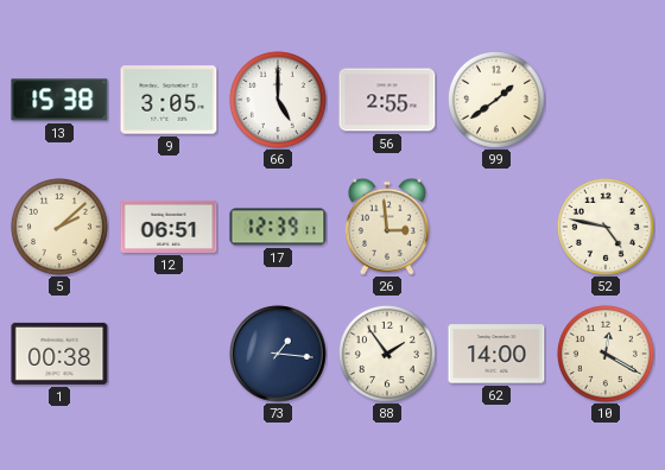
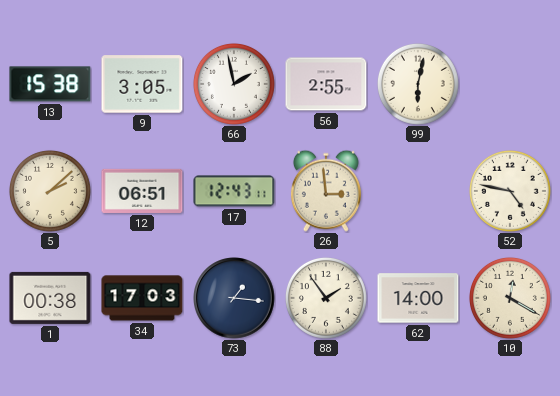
66: 5:00 -> 1:58 (234, 84)
99: 1:39 -> 6:02 (418, 84)
17: 12:39 -> 12:43 (234, 191)
34: none -> 17:03 (142, 298)
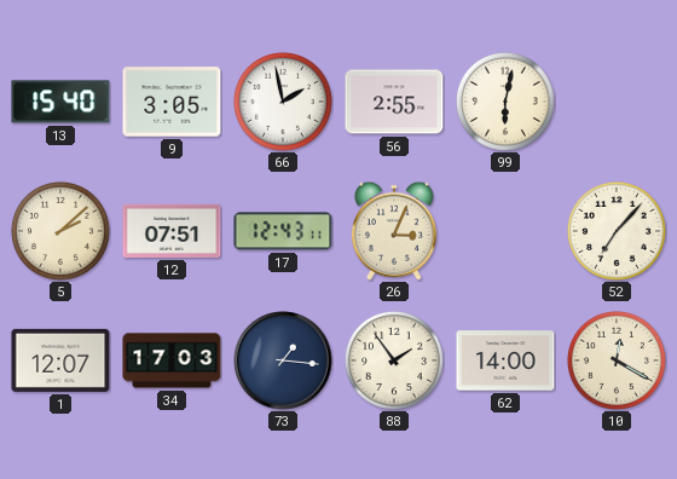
13: 15:38 -> 15:40 (60, 102)
12: 06:51 -> 07:51 (172, 231)
26: 2:59 -> 3:04 (394, 231)
52: 4:47 -> 7:07 (617, 231)
1: 00:38 -> 12:07 (60, 360)
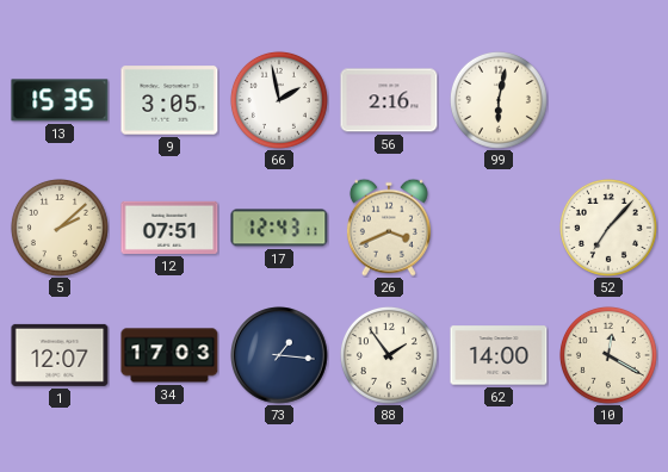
13: 15:40 -> 15:35 (60, 100)
56: 2:55 -> 2:16 (389, 100)
26: 3:04 -> 3:41 (389, 228)
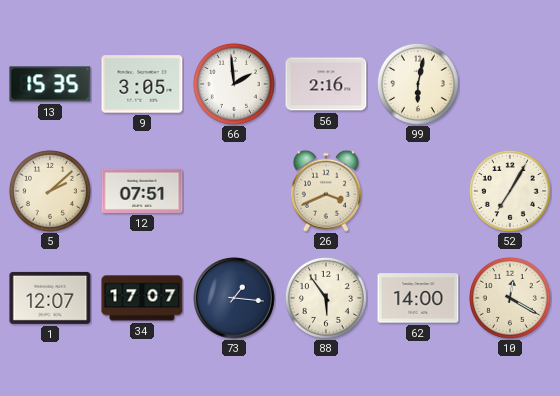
66: 1:58 -> 1:59 (234, 84)
17: 12:43 -> none (279, 228)
52: 7:07 -> 7:05 (510, 191)
34: 17:03 -> 17:07 (142, 298)
88: 1:54 -> 5:54 (326, 298)
